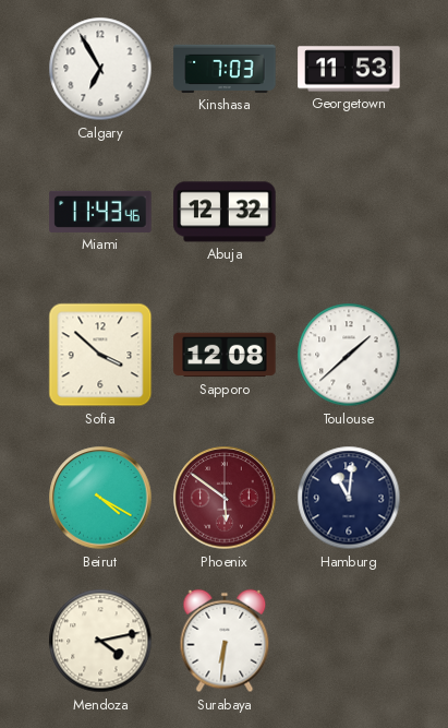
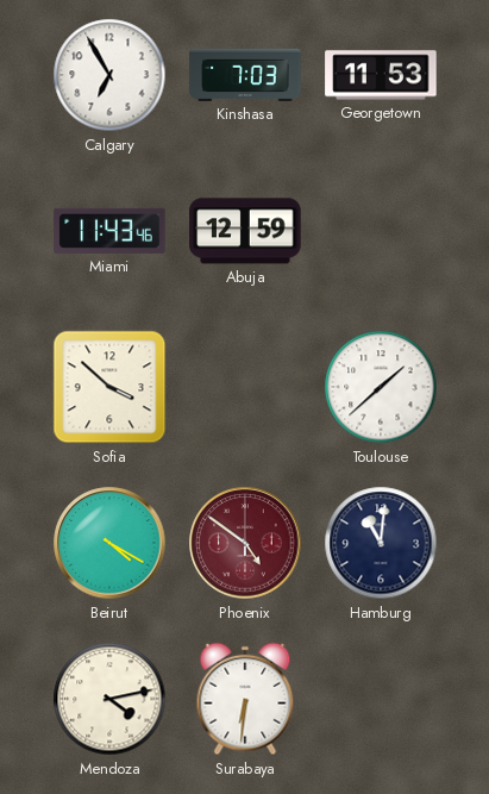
Abuja: 12:32 -> 12:59 (245, 231)
Sapporo: 12:08 -> none (225, 355)
Phoenix: 5:51 -> 4:51 (245, 543)
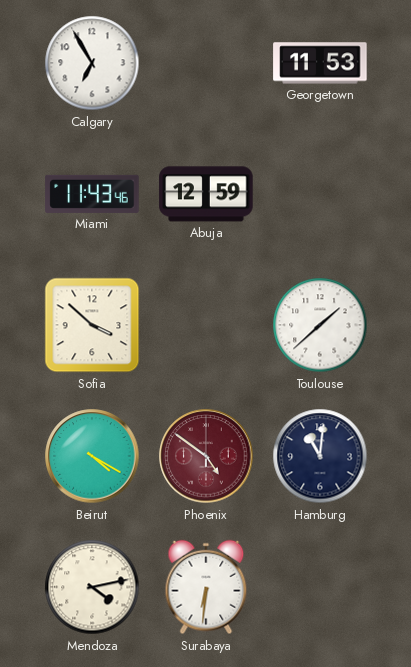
Kinshasa: 7:03 -> none (245, 75)
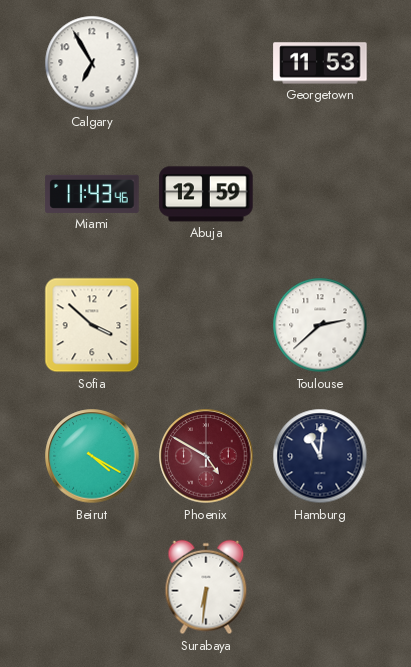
Toulouse: 1:38 -> 2:38 (320, 325)
Phoenix: 4:51 -> 4:50 (206, 456)
Mendoza: 4:13 -> none (92, 587)
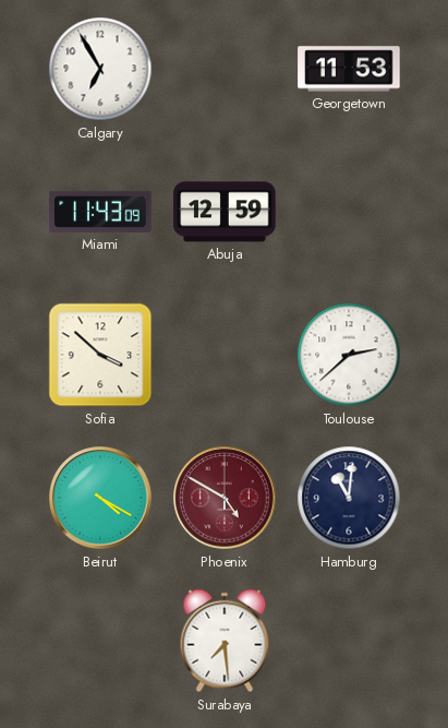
Miami: 11:43:46 -> 11:43:09 (100, 212)
Surabaya: 6:31 -> 7:29 (225, 641)
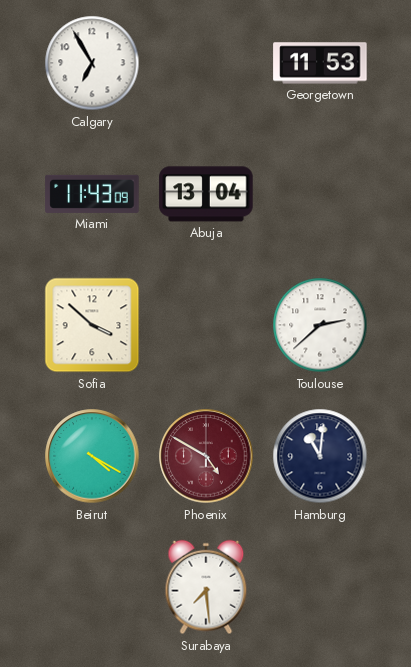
Abuja: 12:59 -> 13:04 (206, 194)
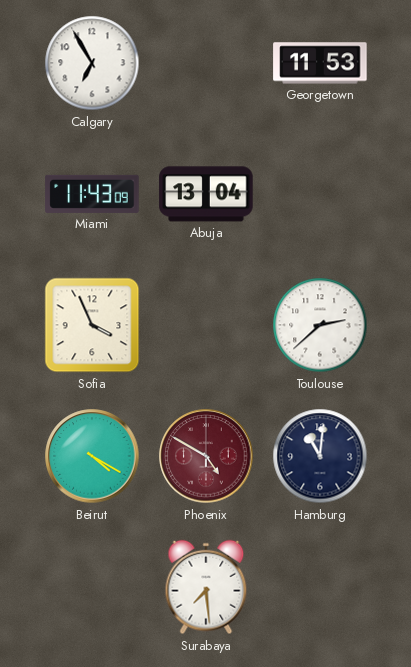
Sofia: 3:52 -> 3:56 (92, 325)
